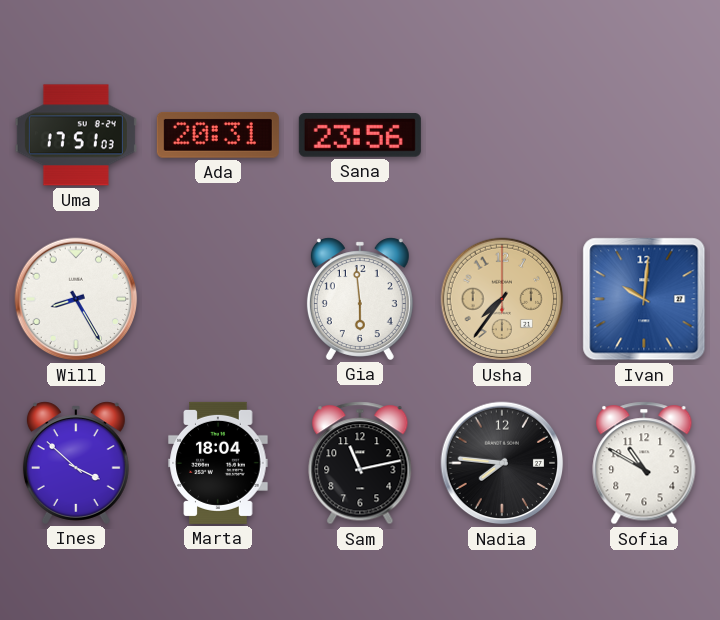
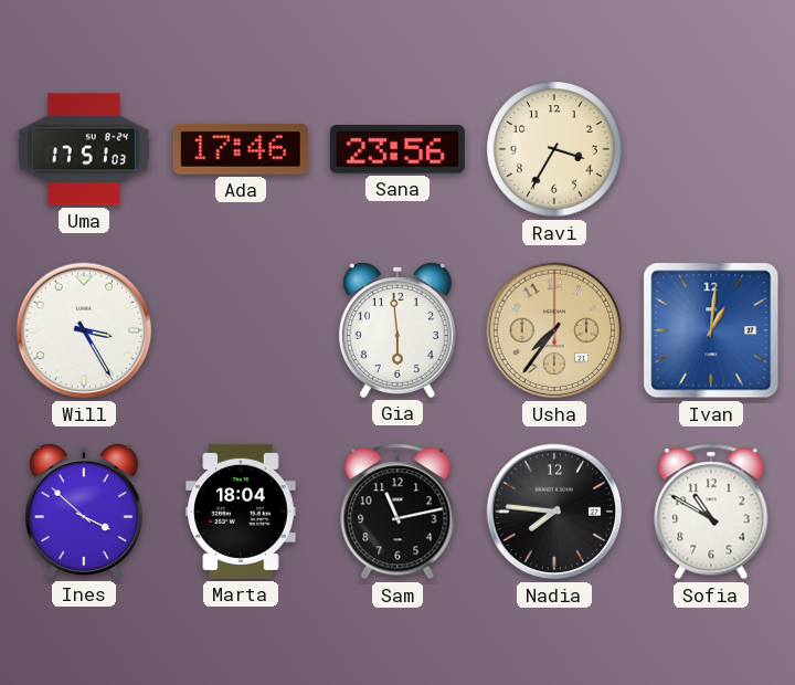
Ada: 20:31 -> 17:46 (241, 149)
Ravi: none -> 3:35 (554, 149)
Will: 8:25 -> 3:25 (84, 330)
Ivan: 10:01 -> 1:01 (711, 330)
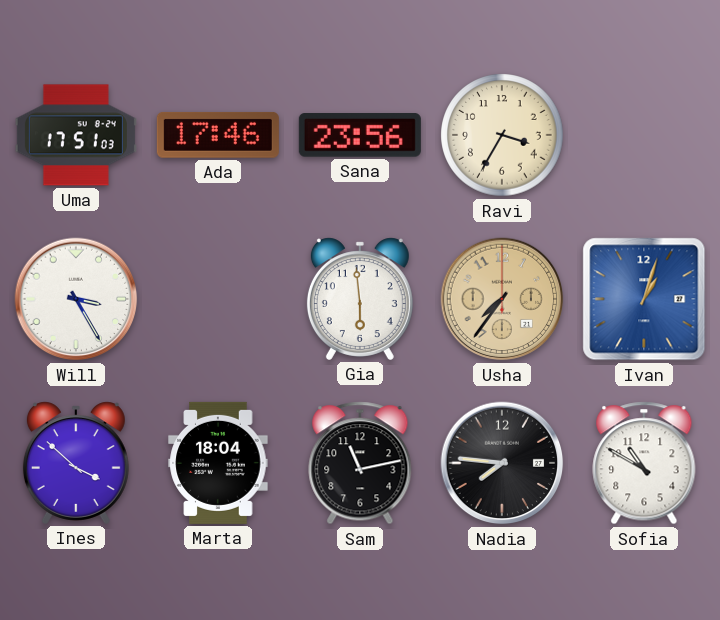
Ivan: 1:01 -> 1:03 (644, 299)
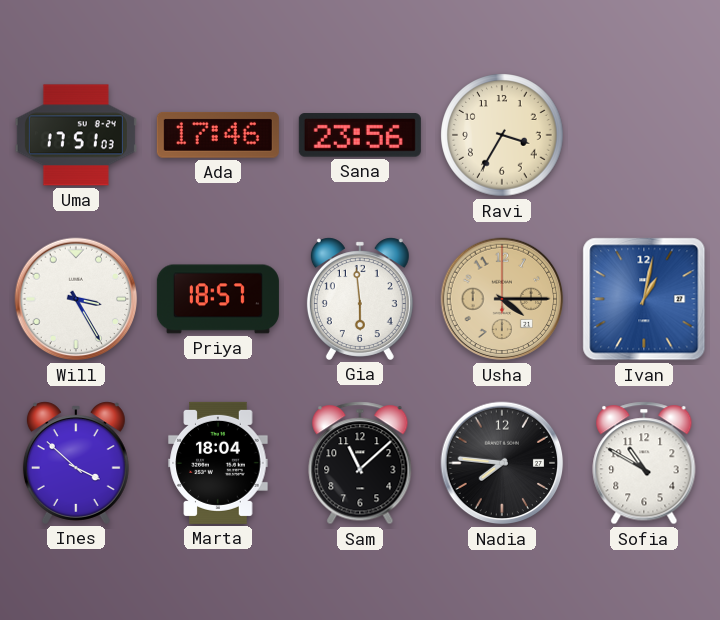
Priya: none -> 18:57 (218, 299)
Usha: 7:36 -> 4:15 (502, 299)
Ivan: 1:03 -> 1:02 (644, 299)
Sam: 11:13 -> 11:08 (360, 463)
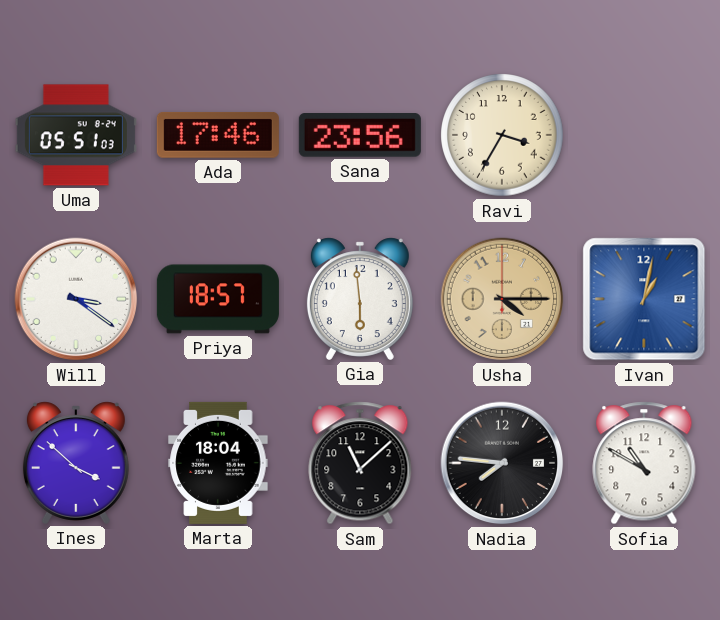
Uma: 17:51 -> 05:51 (76, 135)
Will: 3:25 -> 3:21 (76, 299)
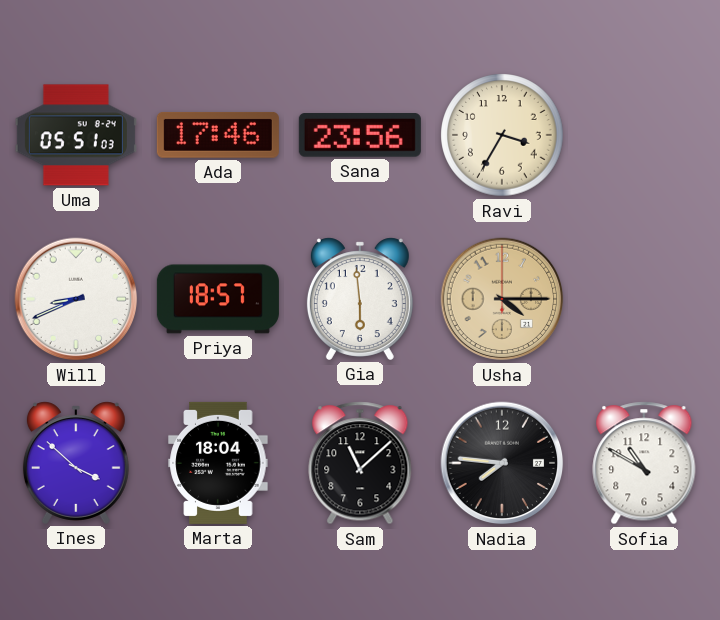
Will: 3:21 -> 8:41 (76, 299)
Ivan: 1:02 -> none (644, 299)
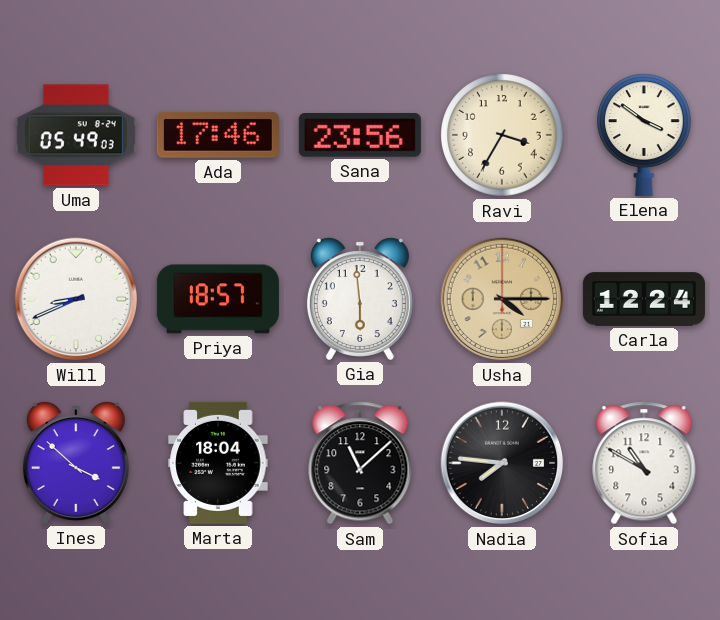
Uma: 05:51 -> 05:49 (76, 135)
Elena: none -> 3:51 (645, 135)
Carla: none -> 12:24 (644, 299)
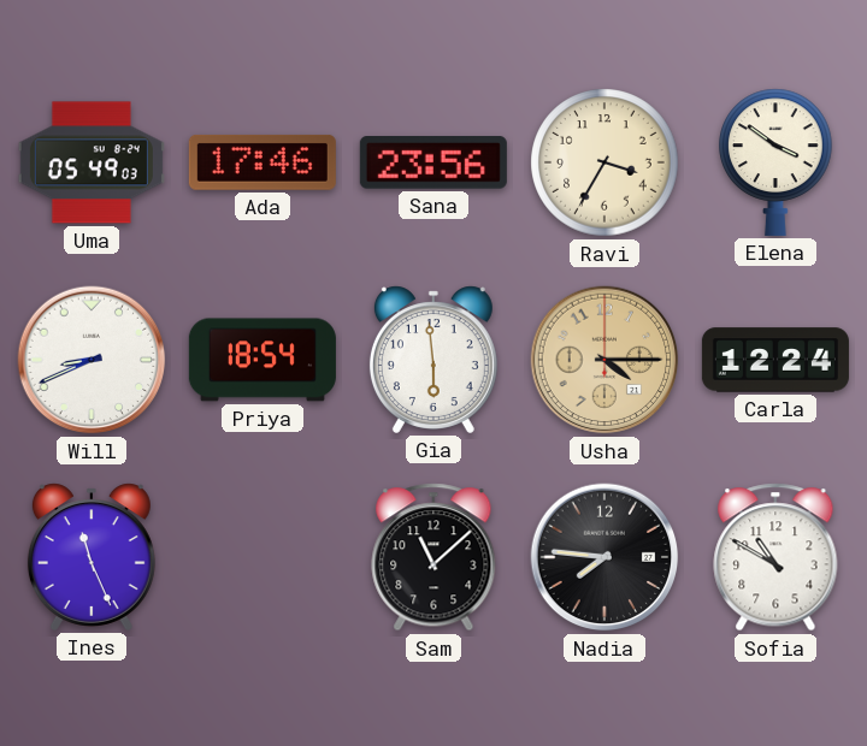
Priya: 18:57 -> 18:54 (263, 360)
Ines: 3:52 -> 11:26 (92, 557)
Marta: 18:04 -> none (218, 463)
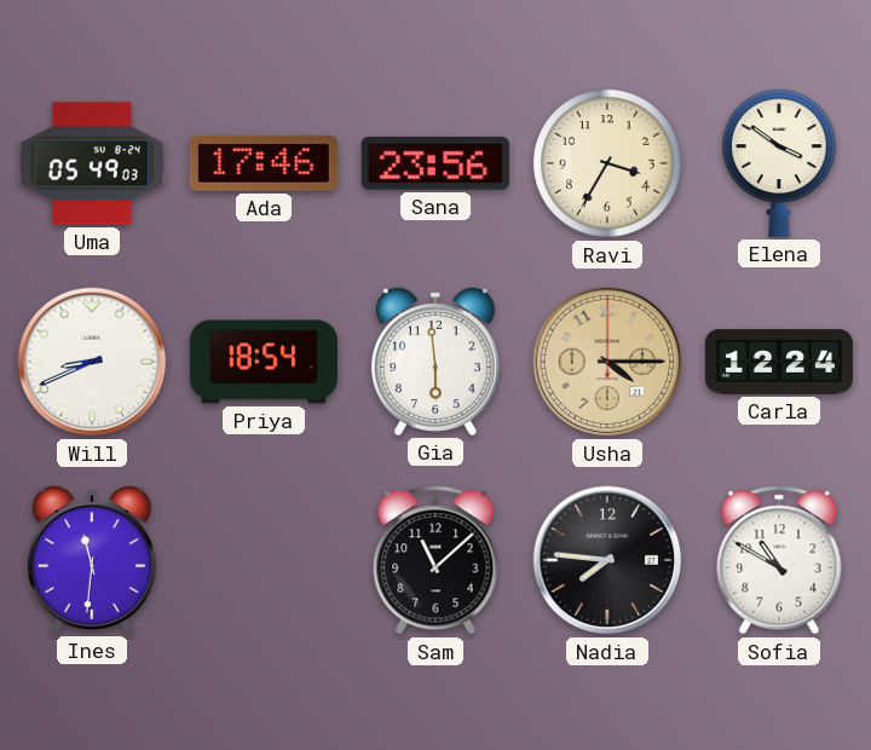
Ines: 11:26 -> 11:31 (92, 560)
